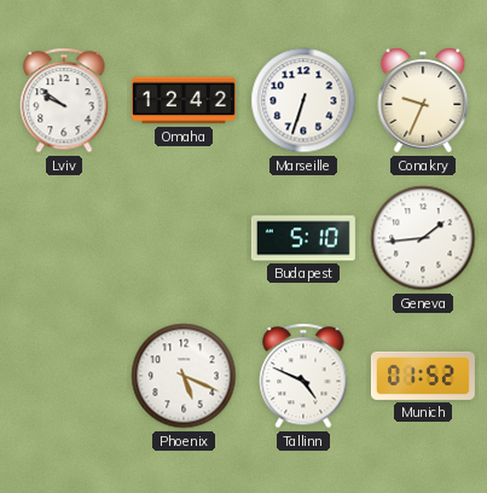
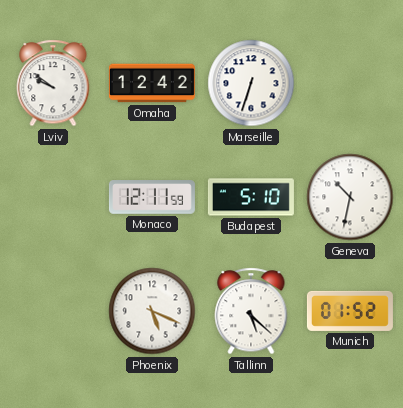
Conakry: 9:34 -> none (423, 100)
Monaco: none -> 12:11 (152, 197)
Geneva: 1:44 -> 10:32 (350, 197)
Tallinn: 4:49 -> 5:22 (251, 311)
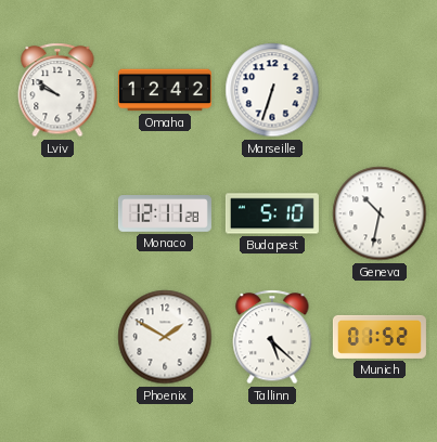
Monaco: 12:11:59 -> 12:11:28 (165, 213)
Phoenix: 5:19 -> 1:50 (165, 337)
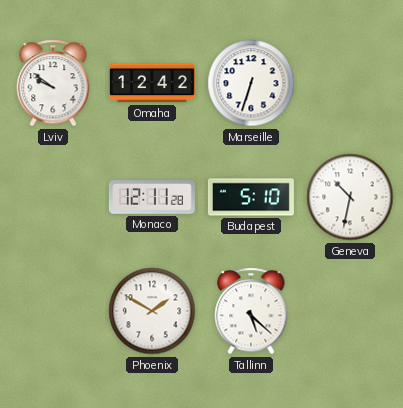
Munich: 01:52 -> none (380, 337)
